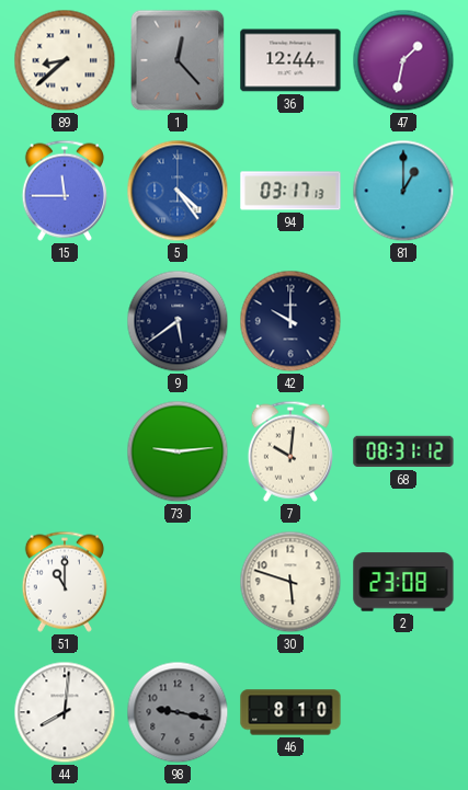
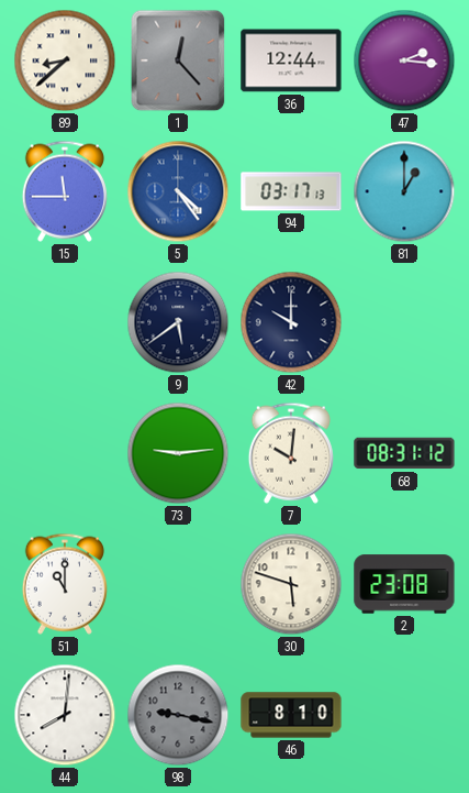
47: 1:32 -> 2:16 (404, 60)
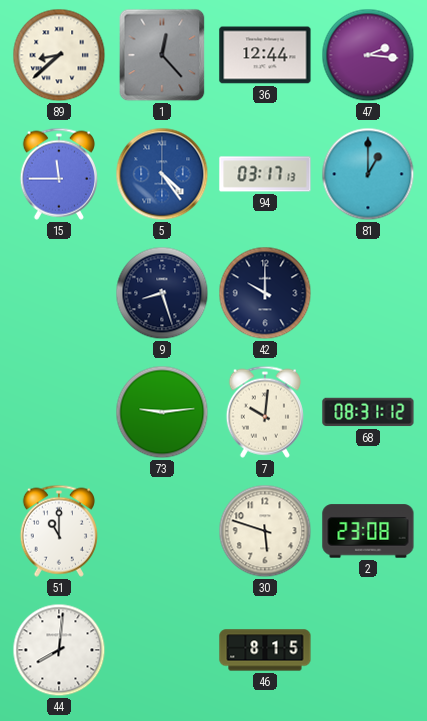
9: 5:39 -> 8:27 (162, 293)
98: 9:17 -> none (178, 715)
46: 8:10 -> 8:15 (265, 650)
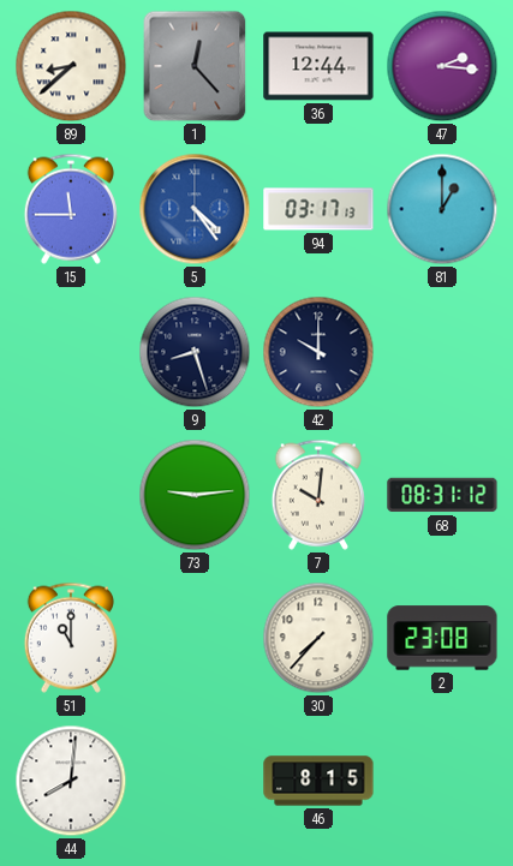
30: 5:48 -> 7:37 (318, 638)
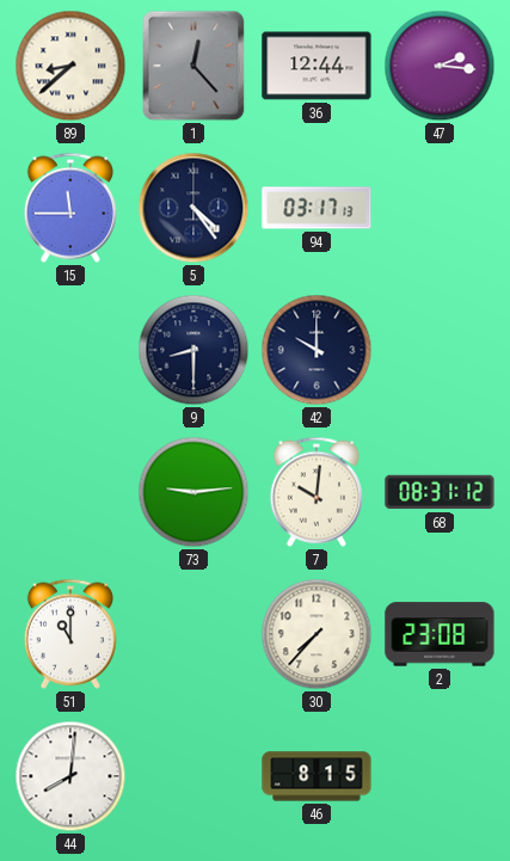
5 dial: blue -> navy (193, 208)
81: 1:00 -> none (442, 209)
9: 8:27 -> 8:30 (193, 350)
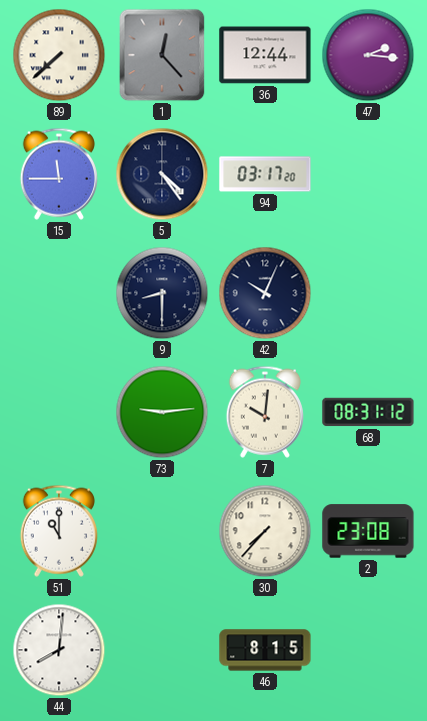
89: 8:38 -> 7:38 (59, 55)
94: 03:17:13 -> 03:17:20 (265, 174)
42: 10:00 -> 10:04 (265, 293)
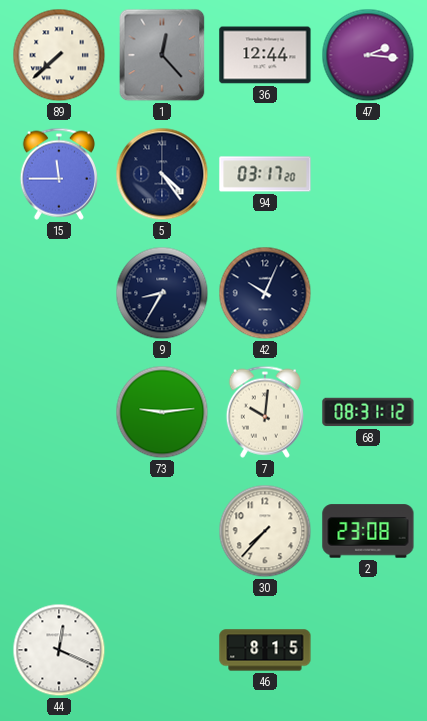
9: 8:30 -> 8:35 (162, 293)
51: 11:00 -> none (59, 531)
44: 8:01 -> 12:19 (59, 650)
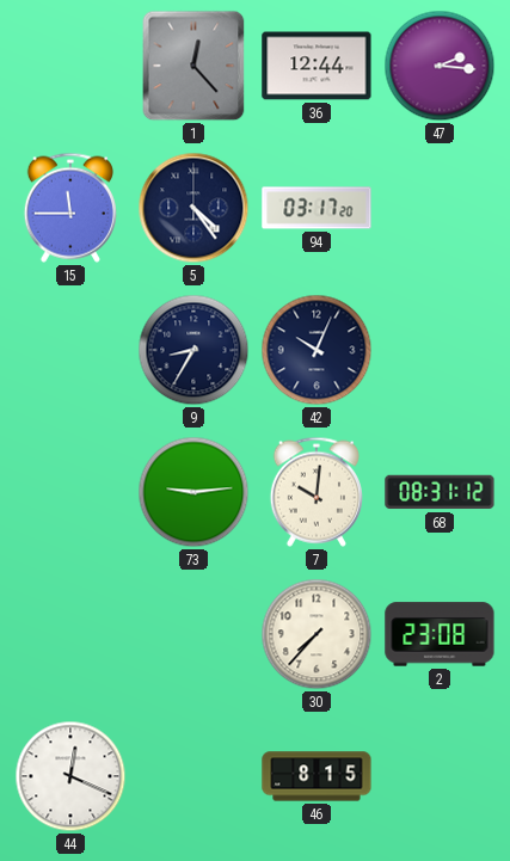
89: 7:38 -> none (59, 55)
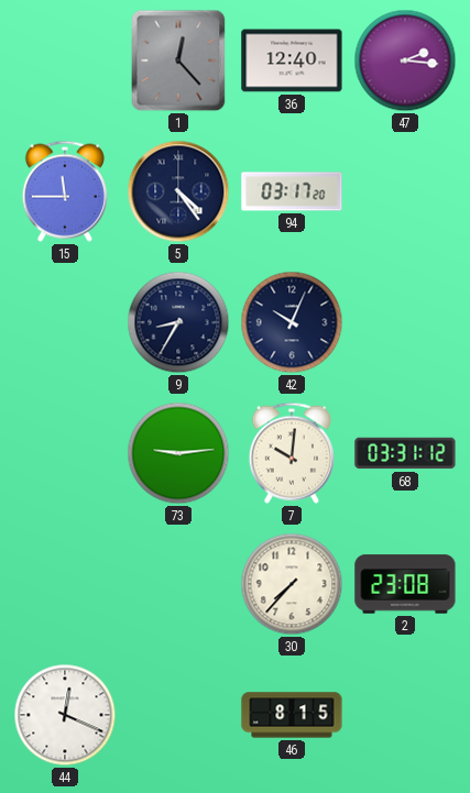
36: 12:44 -> 12:40 (292, 60)
68: 08:31 -> 03:31 (405, 453)
